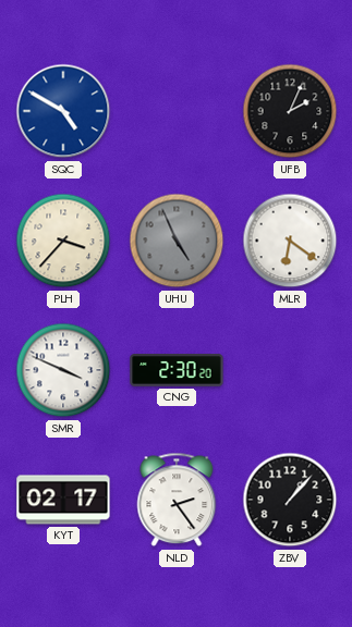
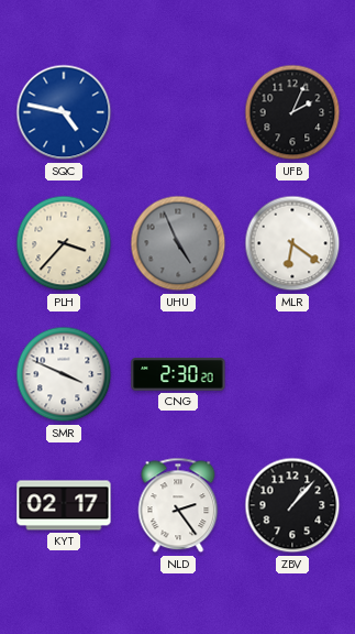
SQC: 4:50 -> 4:47 (64, 112)
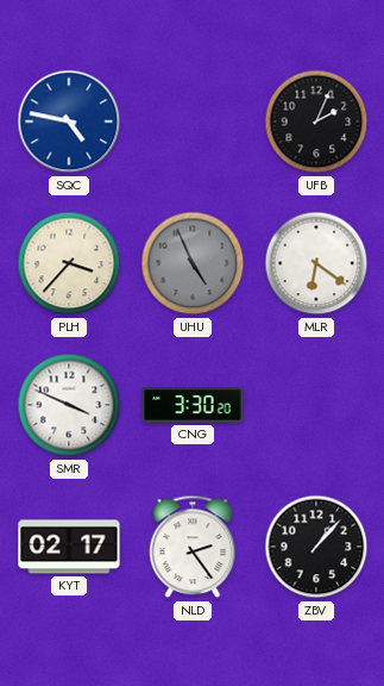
CNG: 2:30 -> 3:30 (193, 405)
